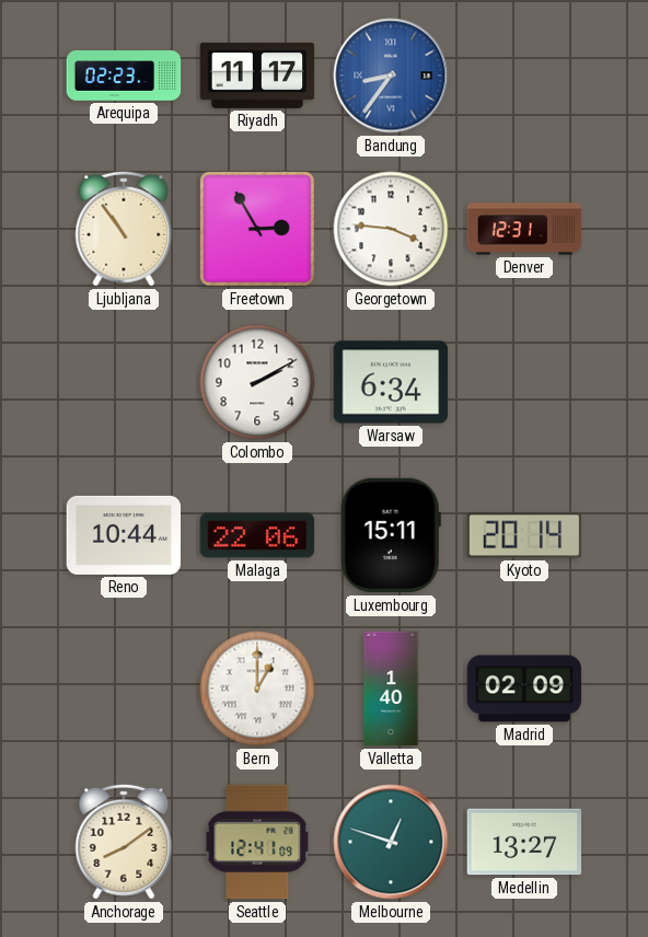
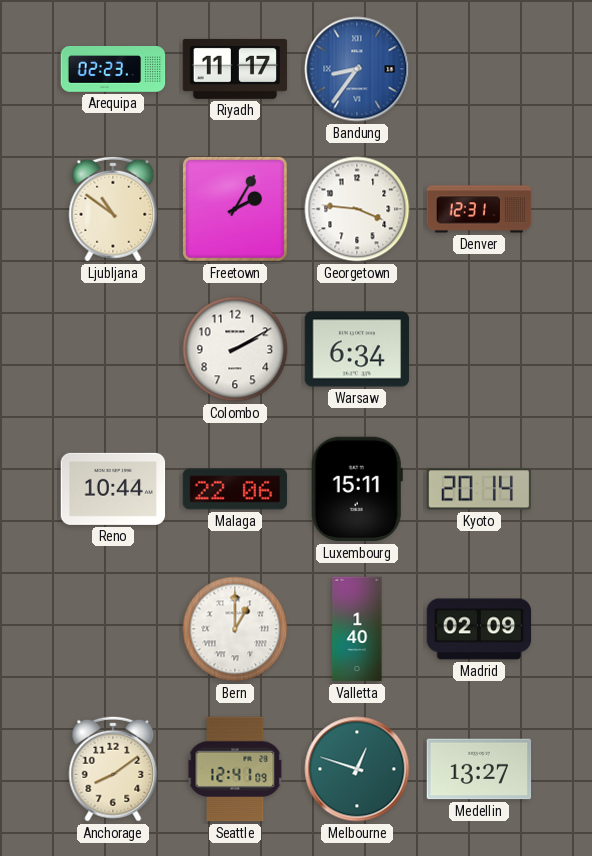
Ljubljana: 10:54 -> 10:51 (113, 209)
Freetown: 2:55 -> 2:05 (235, 209)
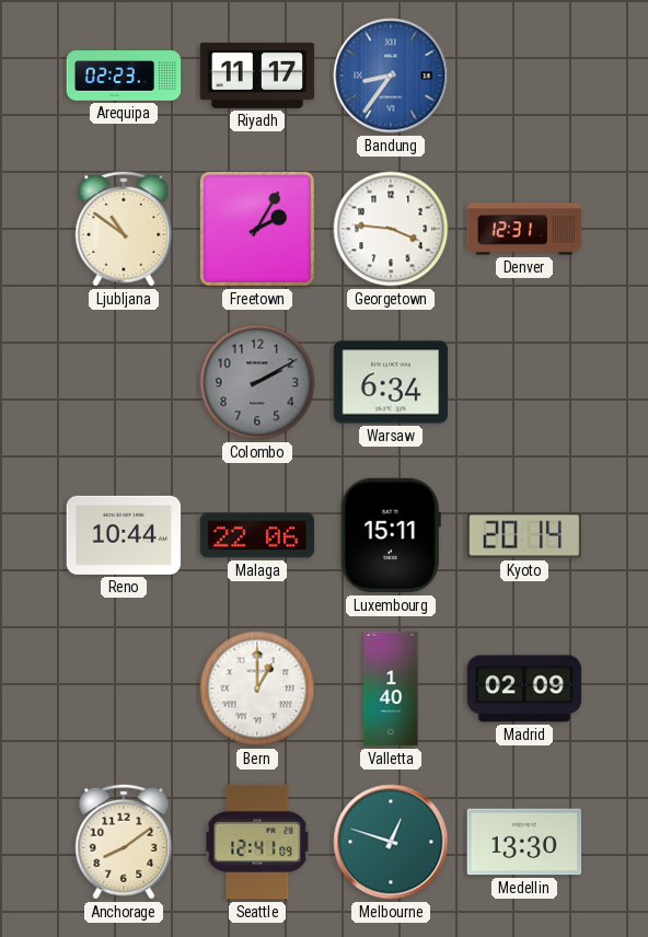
Colombo dial: white -> grey (257, 382)
Medellin: 13:27 -> 13:30 (524, 842)
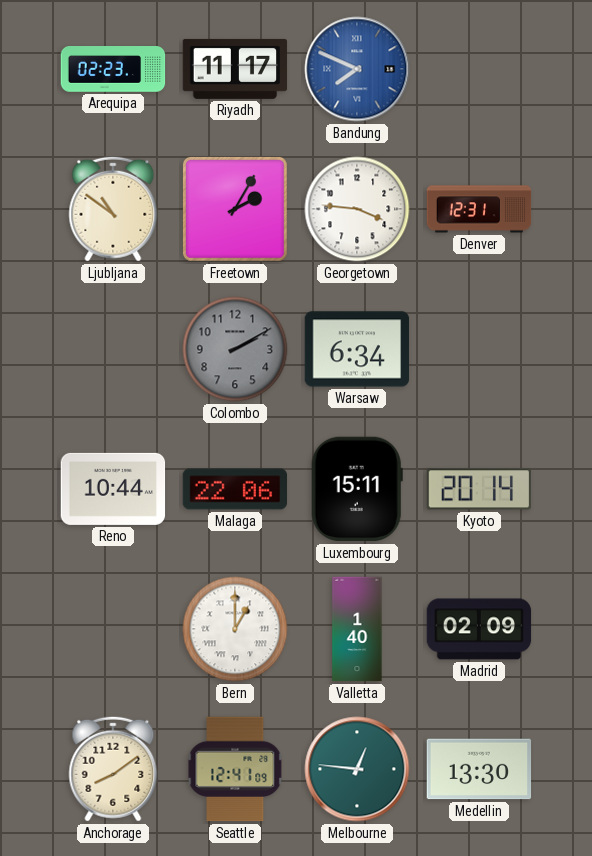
Bandung: 8:36 -> 7:49 (357, 69)
Melbourne: 12:48 -> 12:46 (357, 769)
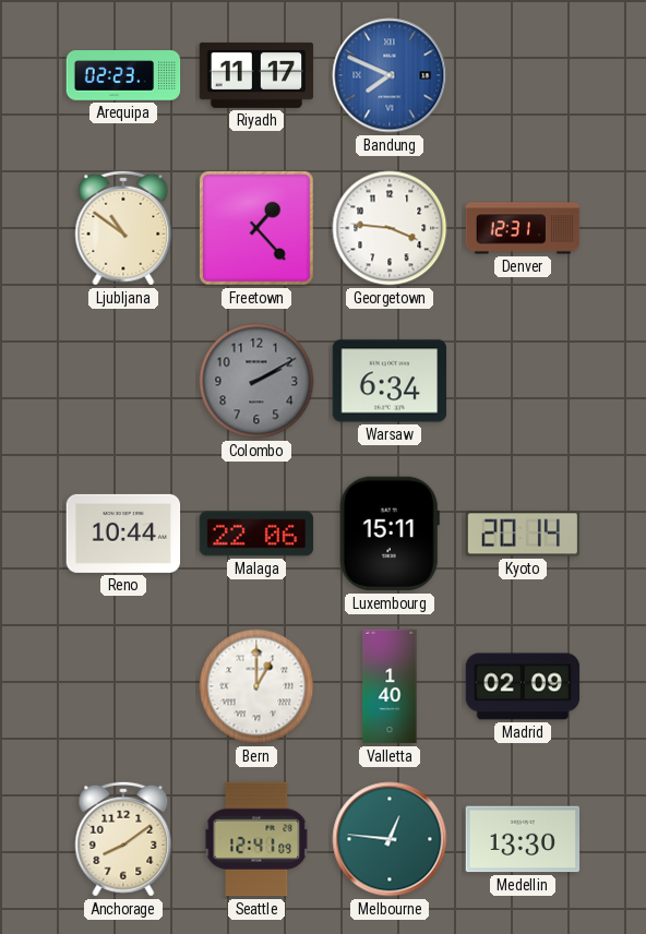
Freetown: 2:05 -> 1:23 (256, 228)
